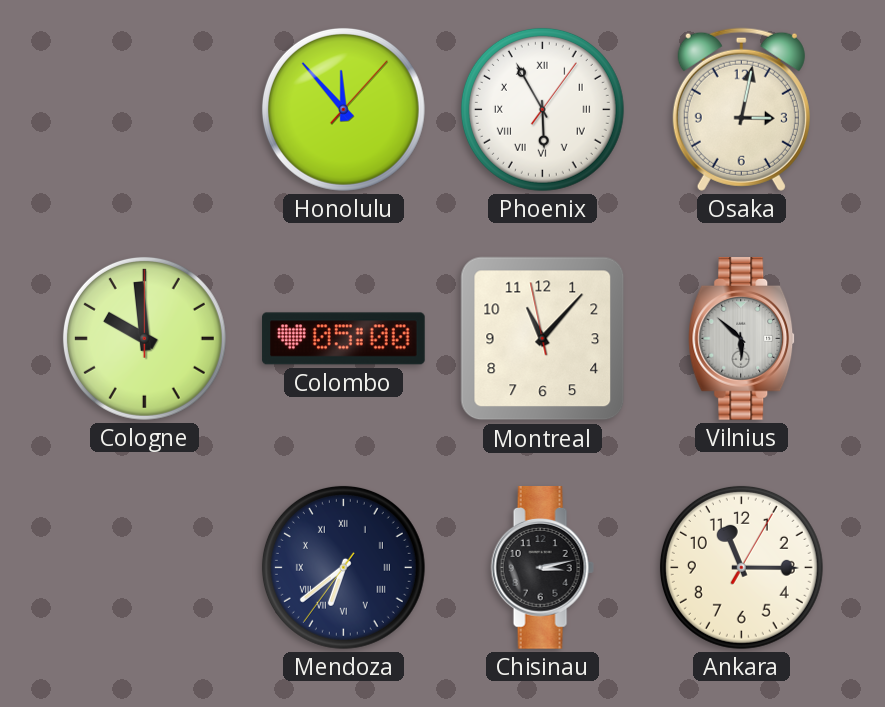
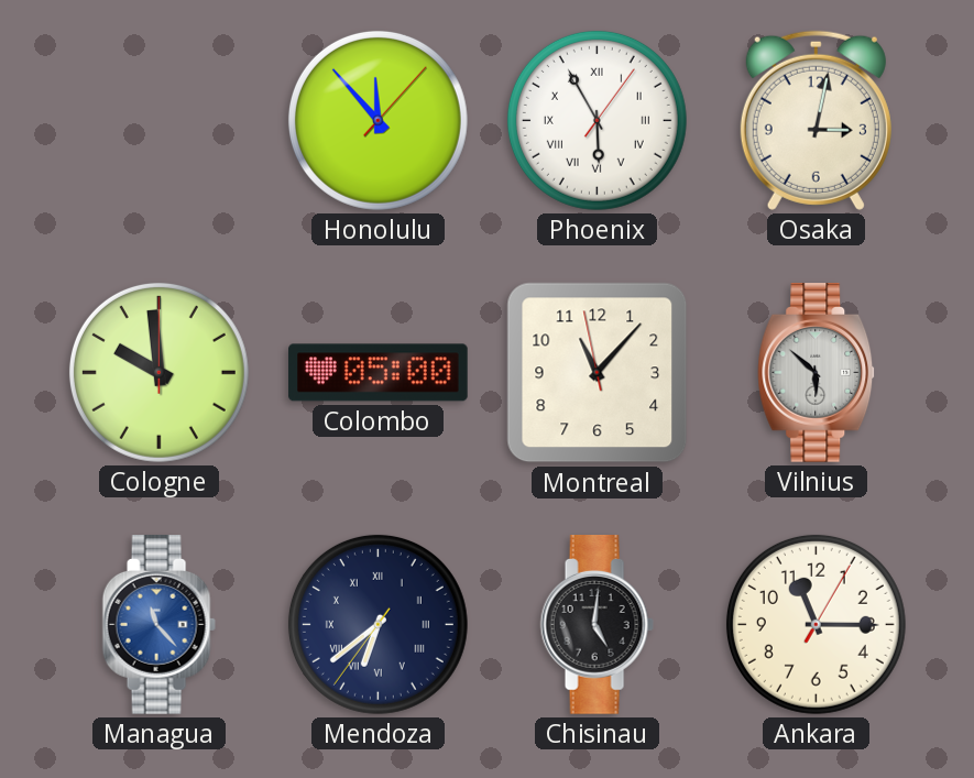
Managua: none -> 11:23 (158, 625)
Chisinau: 3:13 -> 5:01 (597, 625)
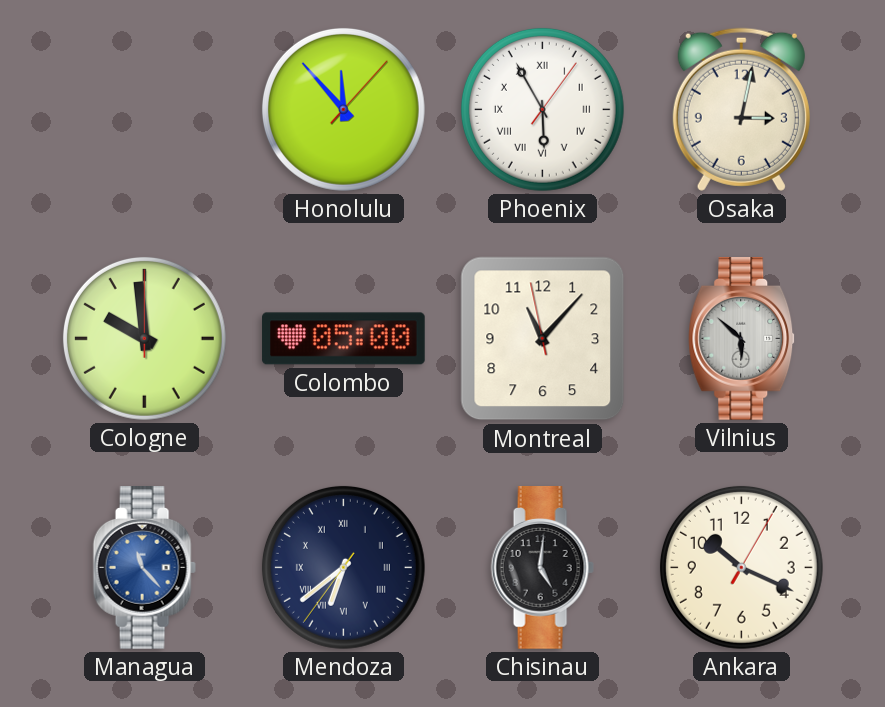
Ankara: 11:15 -> 10:19 (741, 567)
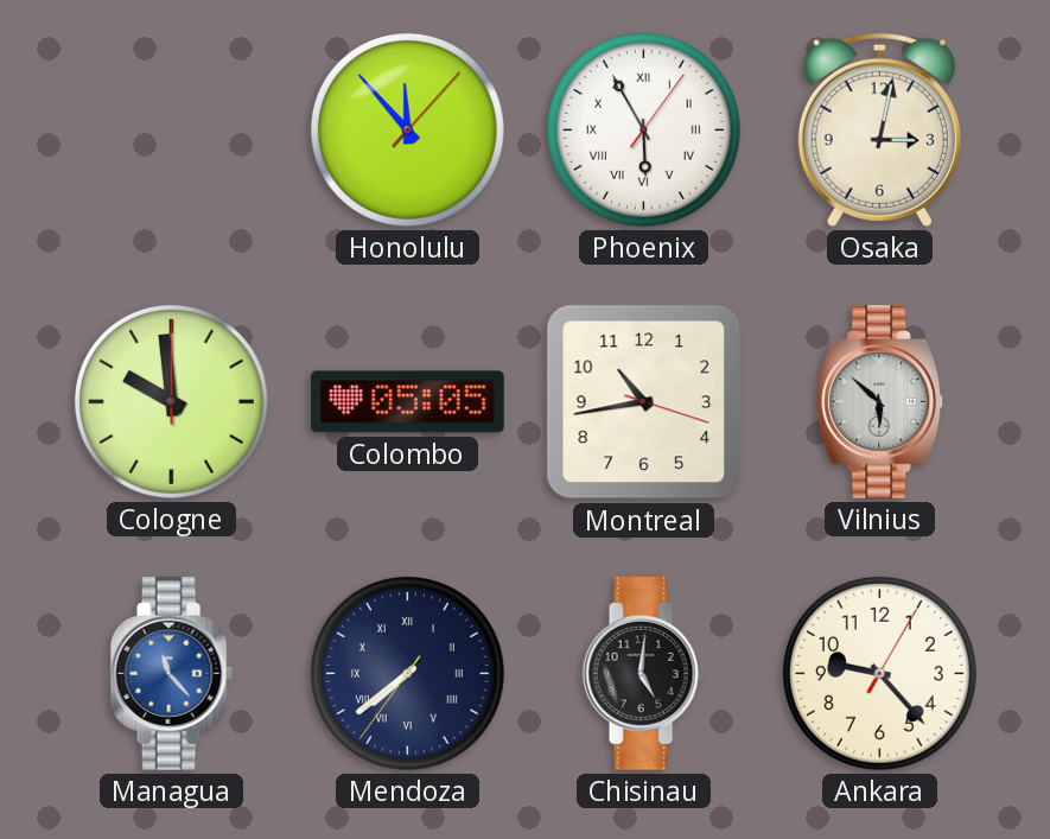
Colombo: 05:00 -> 05:05 (408, 402)
Montreal: 11:06 -> 10:43 (644, 402)
Mendoza: 6:38 -> 7:38 (407, 673)
Ankara: 10:19 -> 9:23 (879, 673)
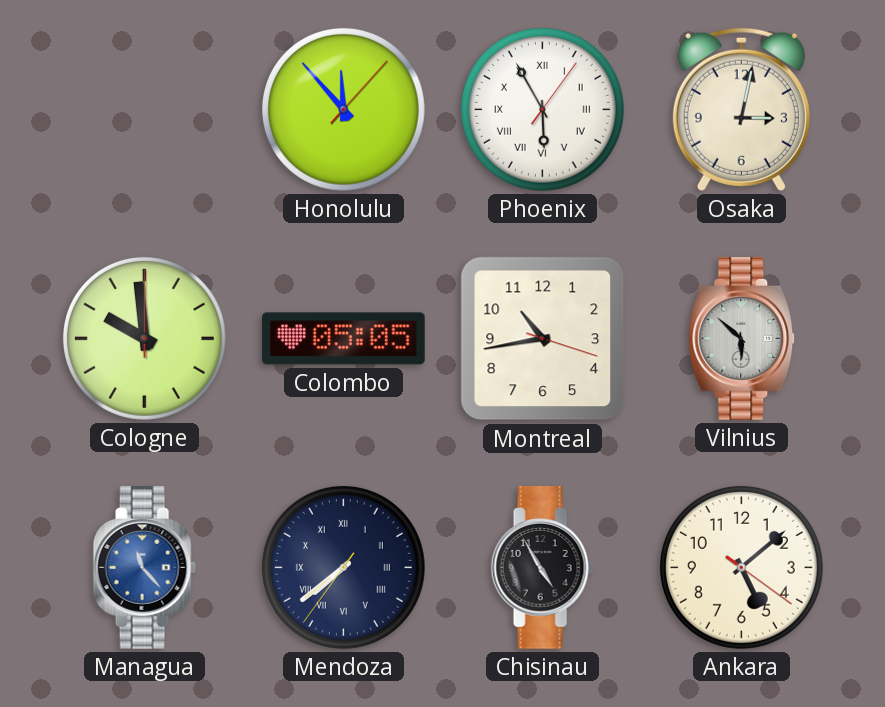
Chisinau: 5:01 -> 4:55 (542, 568)
Ankara: 9:23 -> 5:08 (741, 567)
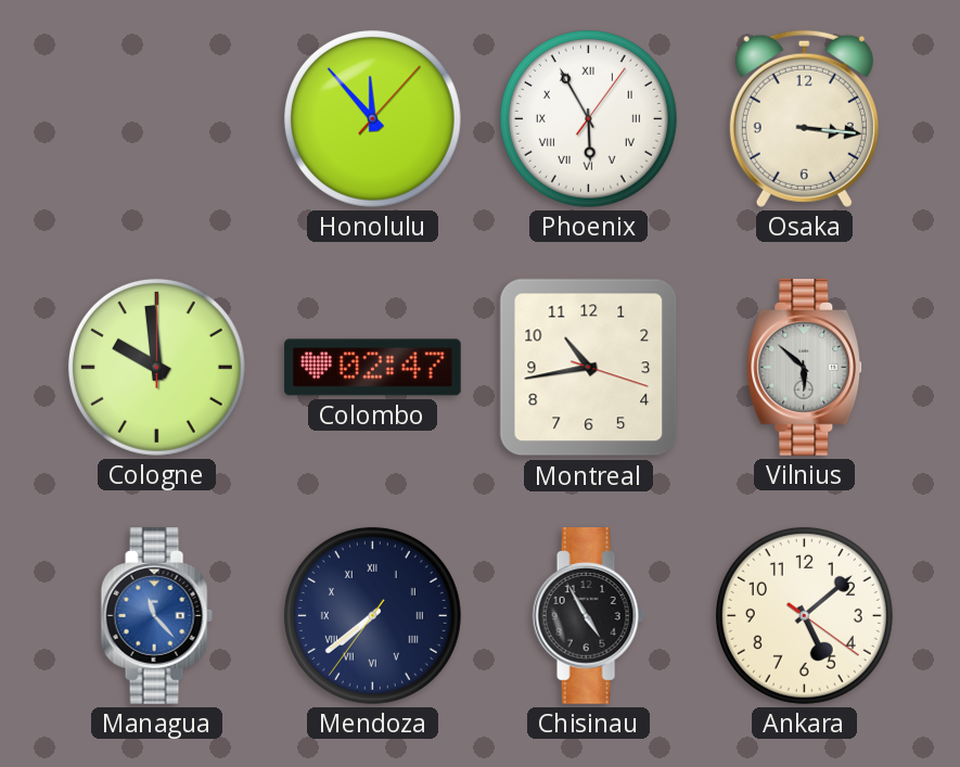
Osaka: 3:02 -> 3:16 (804, 118)
Colombo: 05:05 -> 02:47 (373, 368)
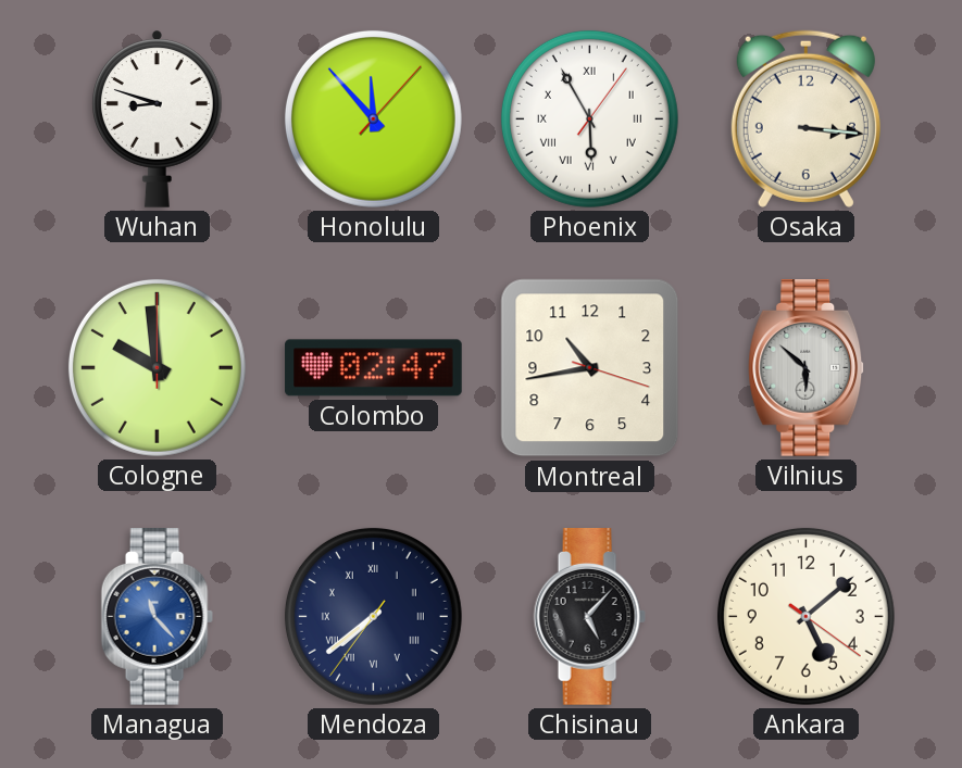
Wuhan: none -> 8:48 (158, 118)
Chisinau: 4:55 -> 5:07 (589, 617)
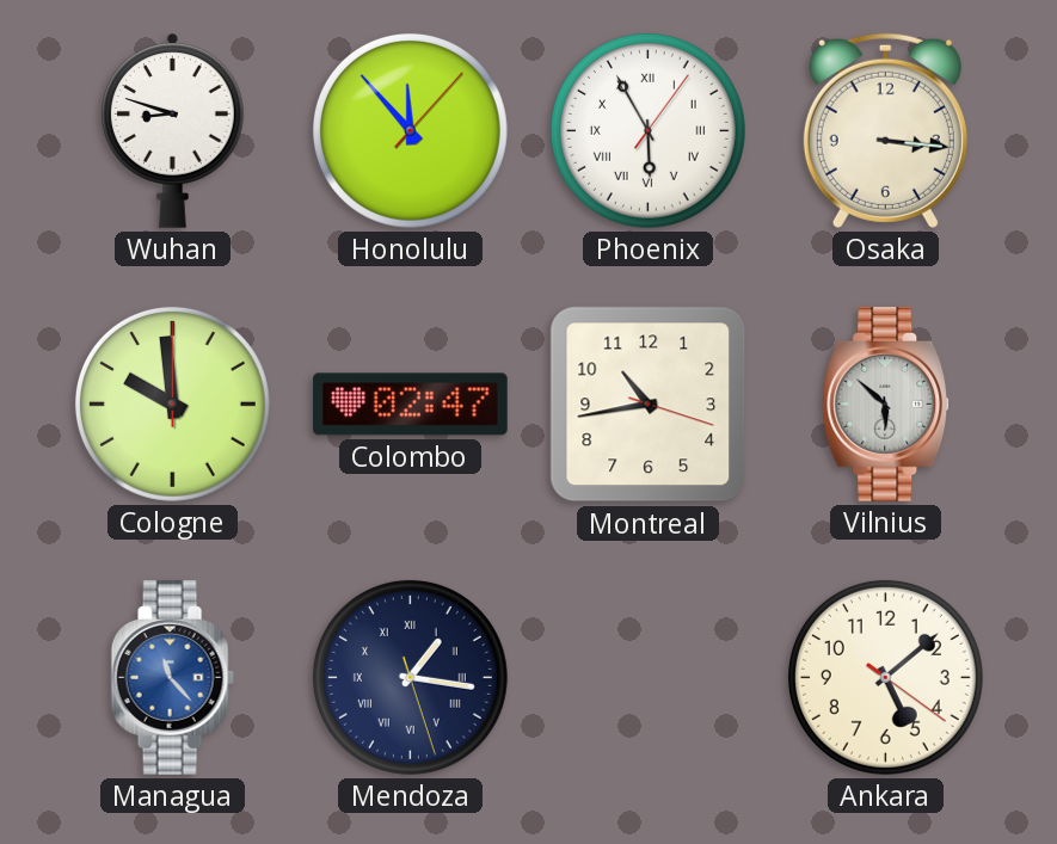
Mendoza: 7:38 -> 1:16 (410, 677)
Chisinau: 5:07 -> none (589, 617)
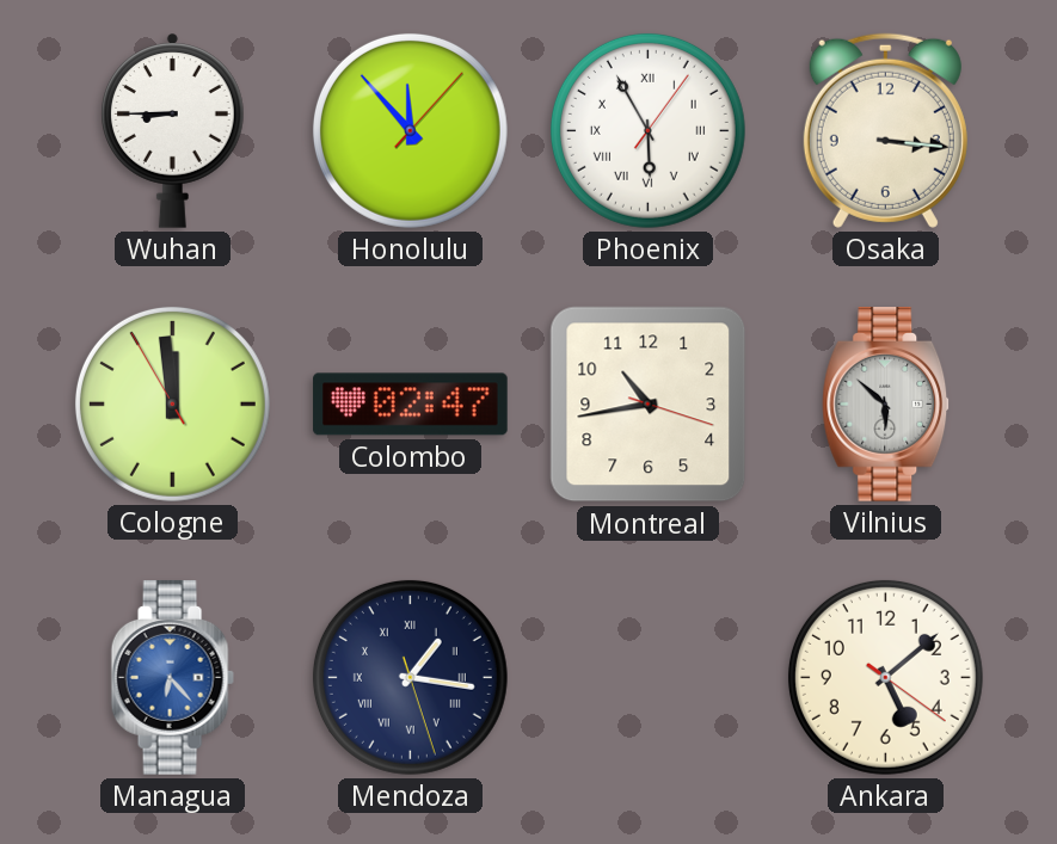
Wuhan: 8:48 -> 8:45 (173, 130)
Cologne: 9:59 -> 11:58 (172, 403)
Managua: 11:23 -> 6:23 (172, 678)
